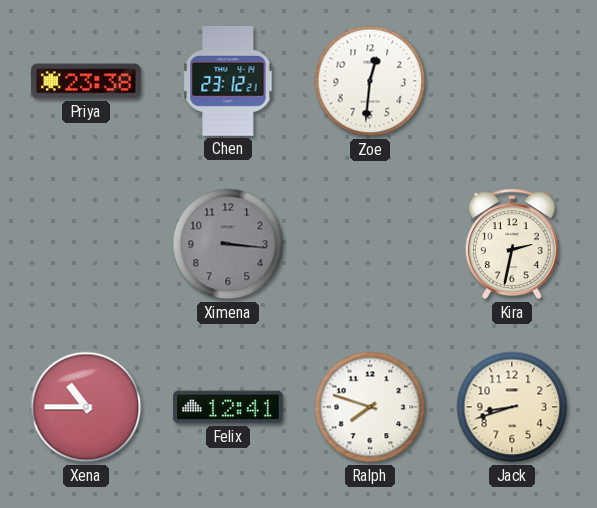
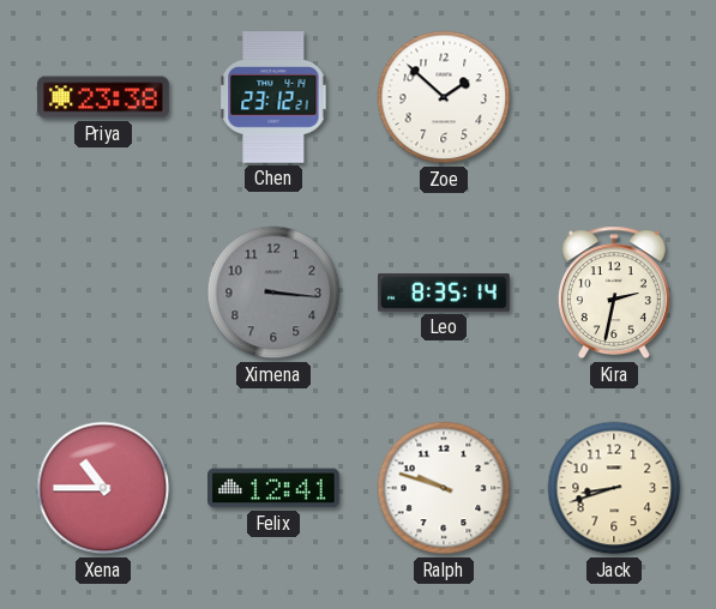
Zoe: 12:31 -> 1:52 (444, 97)
Leo: none -> 8:35 (444, 293)
Ralph: 7:48 -> 9:48 (444, 488)
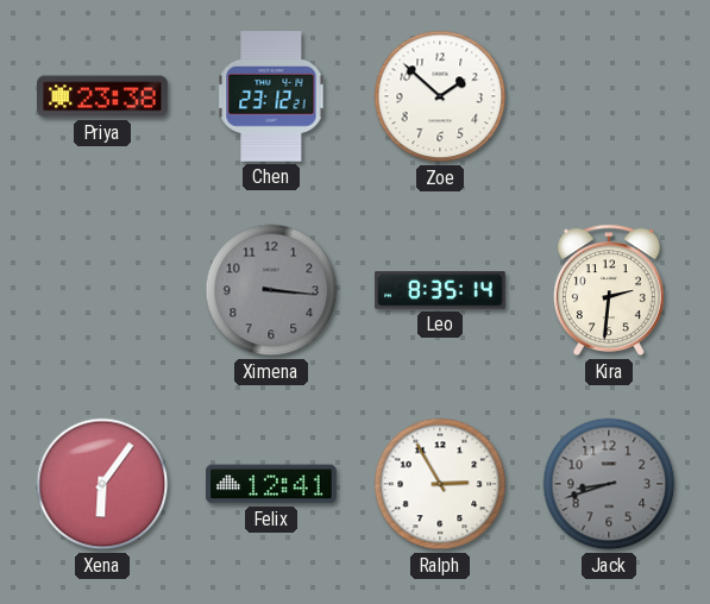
Kira: 2:32 -> 2:31 (609, 290)
Xena: 10:45 -> 6:06 (102, 484)
Ralph: 9:48 -> 2:55 (440, 484)
Jack dial: cream -> grey (609, 484)
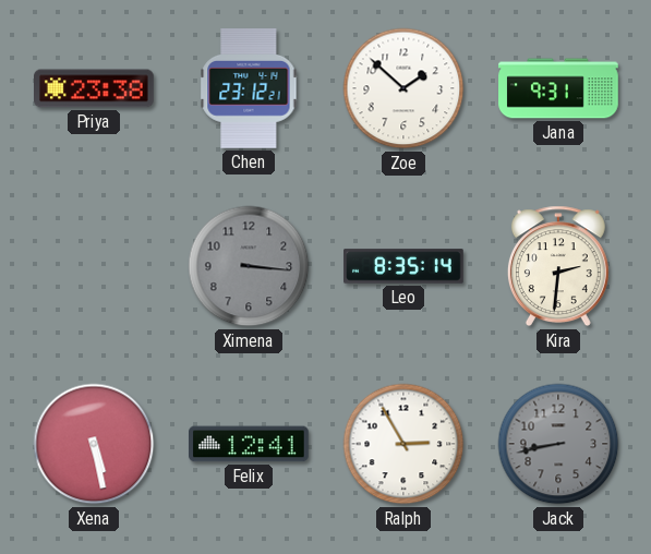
Jana: none -> 9:31 (558, 88)
Xena: 6:06 -> 5:28 (94, 444)
Jack: 8:42 -> 8:43 (558, 444)
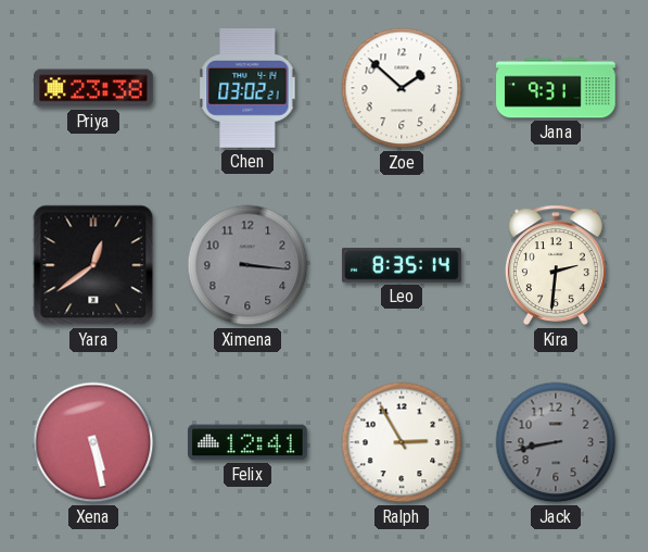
Chen: 23:12 -> 03:02 (247, 89)
Yara: none -> 12:39 (93, 265)
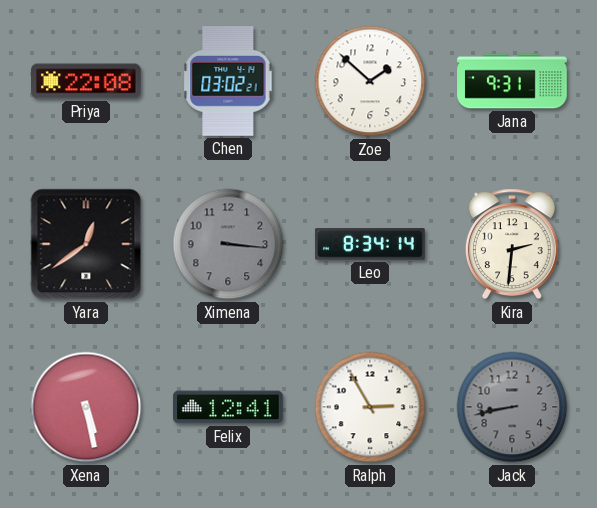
Priya: 23:38 -> 22:08 (87, 81)
Leo: 8:35 -> 8:34 (370, 244)
